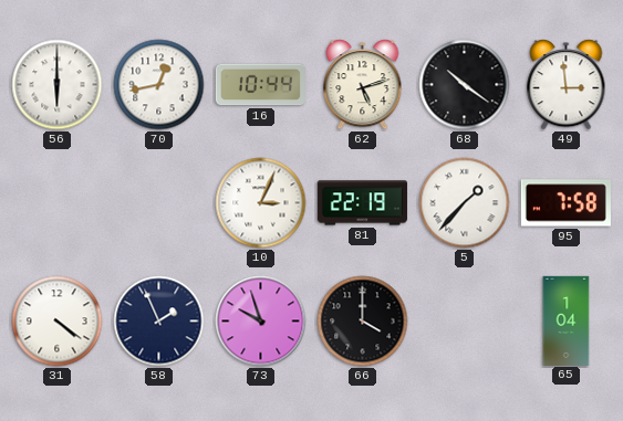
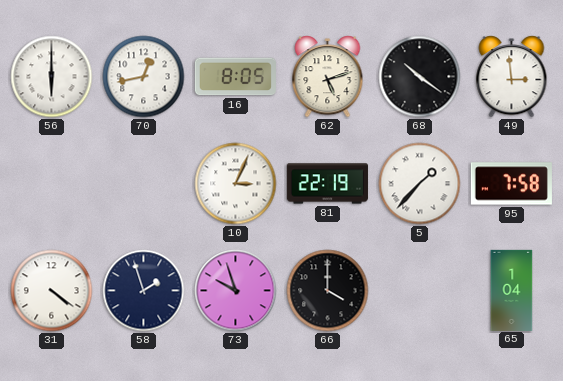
16: 10:44 -> 8:05 (235, 77)
58: 1:56 -> 1:57 (144, 291)
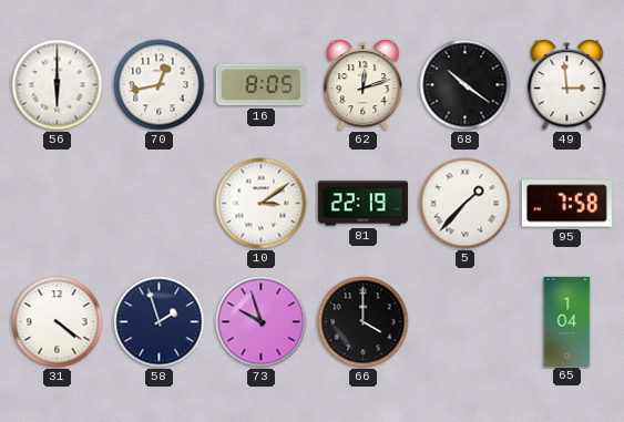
62: 5:12 -> 12:12 (364, 85)
10: 3:04 -> 3:09 (262, 204)
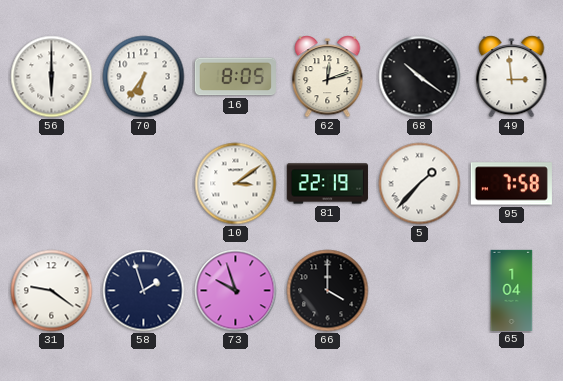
70: 12:43 -> 6:36 (144, 77)
31: 4:21 -> 9:21 (52, 291)
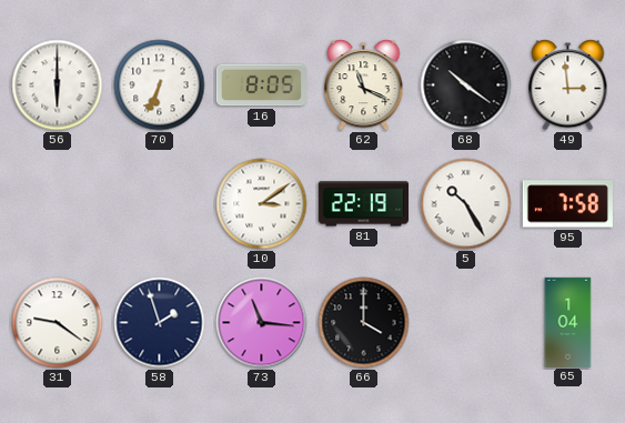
70: 6:36 -> 6:34 (160, 85)
62: 12:12 -> 11:19 (364, 85)
5: 1:37 -> 10:25 (466, 204)
73: 9:57 -> 11:16 (262, 323)
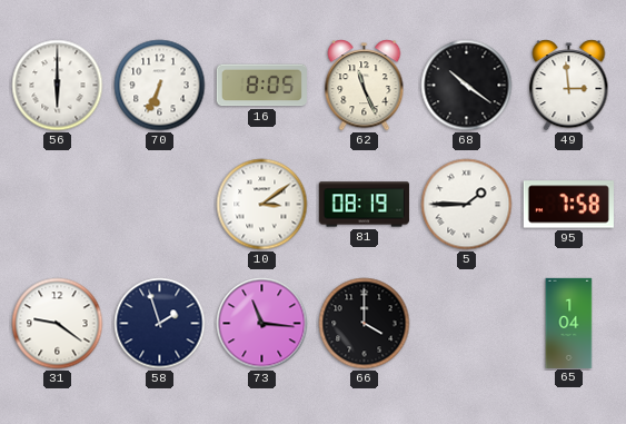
62: 11:19 -> 11:26 (365, 86)
81: 22:19 -> 08:19 (364, 205)
5: 10:25 -> 1:45 (467, 205)
